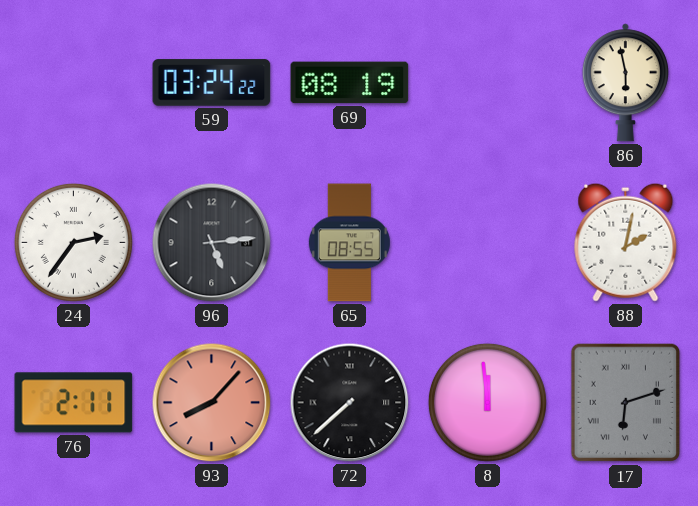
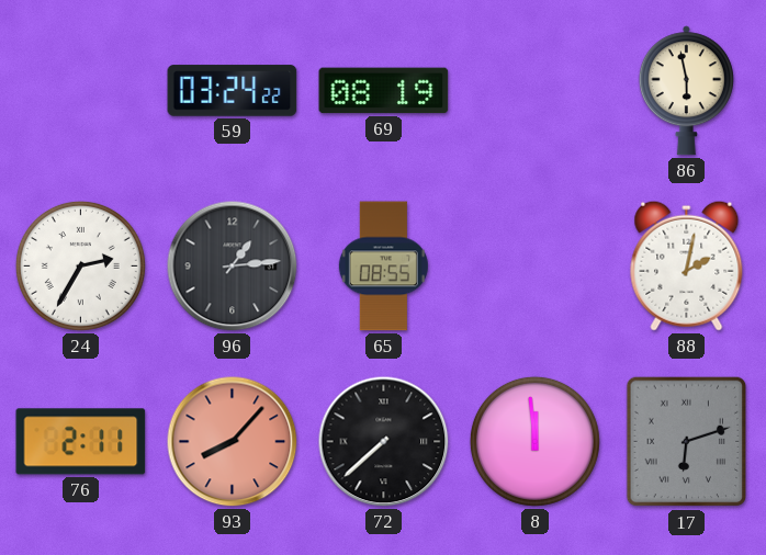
24: 2:36 -> 2:35 (80, 265)
96: 5:14 -> 1:14 (233, 267)
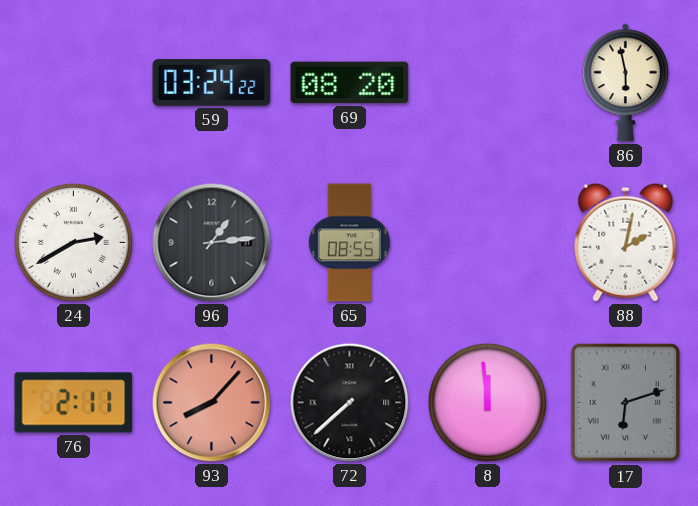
69: 08:19 -> 08:20 (350, 83)
24: 2:35 -> 2:40 (73, 242)
